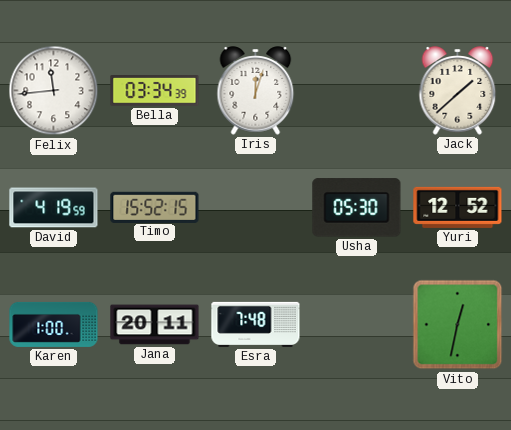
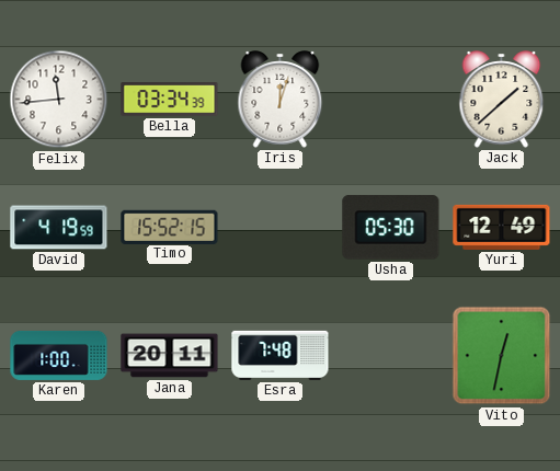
Yuri: 12:52 -> 12:49 (502, 227)
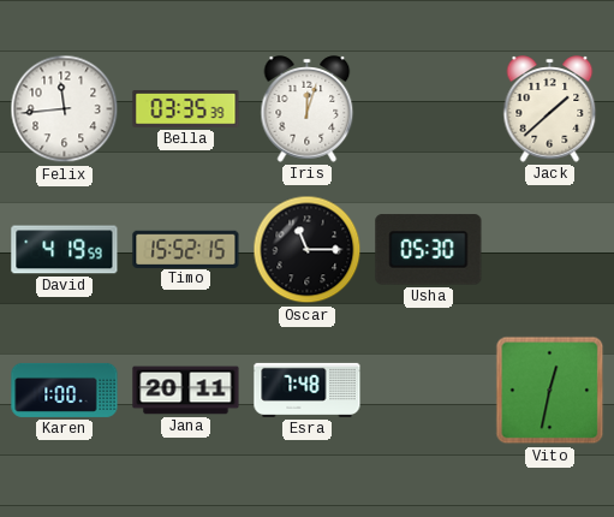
Bella: 03:34 -> 03:35 (186, 109)
Oscar: none -> 11:15 (308, 250)
Yuri: 12:49 -> none (502, 227)
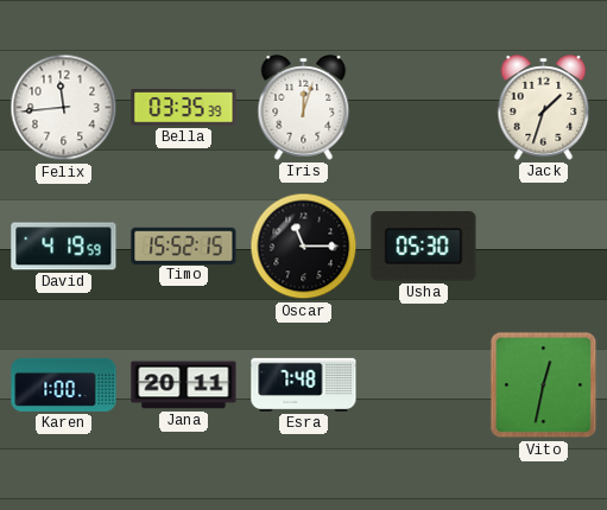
Jack: 1:38 -> 1:33 (544, 108)
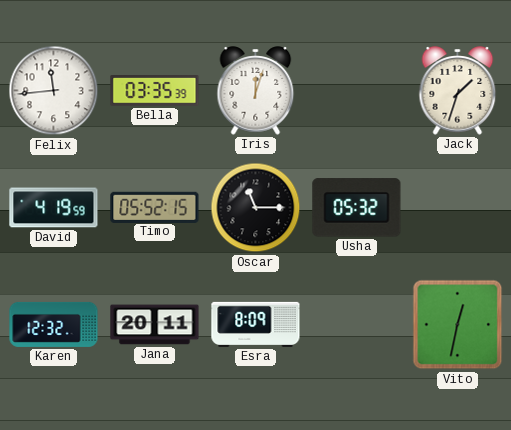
Timo: 15:52 -> 05:52 (155, 207)
Usha: 05:30 -> 05:32 (357, 208)
Karen: 1:00 -> 12:32 (54, 324)
Esra: 7:48 -> 8:09 (256, 324)
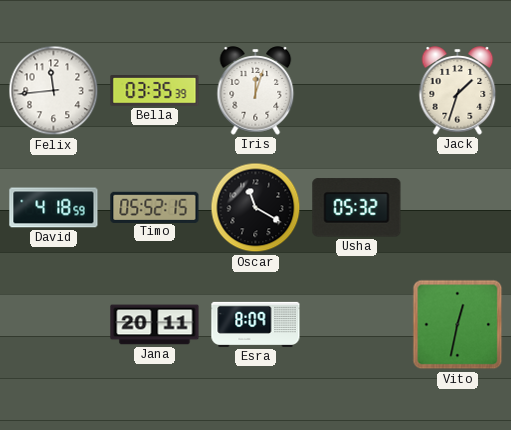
David: 4:19 -> 4:18 (54, 208)
Oscar: 11:15 -> 11:20 (256, 208)
Karen: 12:32 -> none (54, 324)
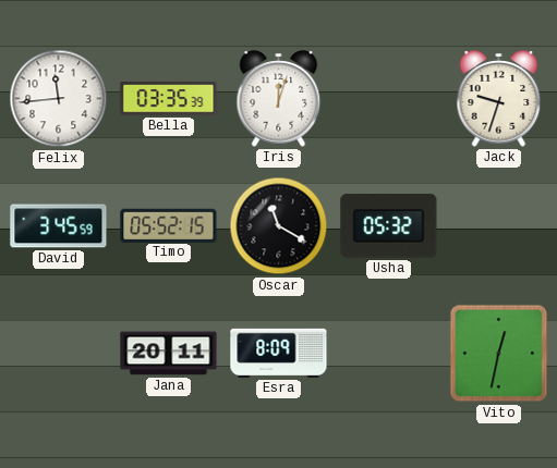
Jack: 1:33 -> 9:33 (499, 99)
David: 4:18 -> 3:45 (59, 226)
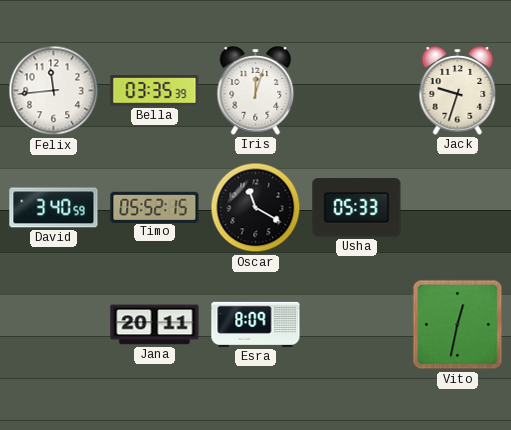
David: 3:45 -> 3:40 (54, 208)
Usha: 05:32 -> 05:33 (357, 208)
